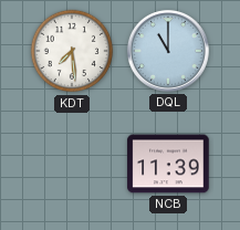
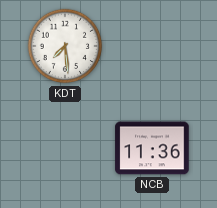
DQL: 11:00 -> none (168, 51)
NCB: 11:39 -> 11:36 (152, 148)
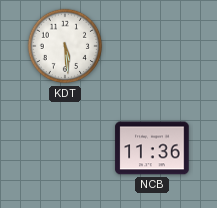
KDT: 7:29 -> 5:29 (65, 46)
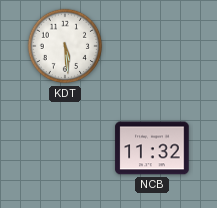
NCB: 11:36 -> 11:32 (152, 148)
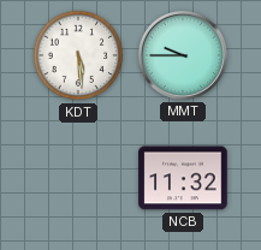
MMT: none -> 9:45 (183, 55)
